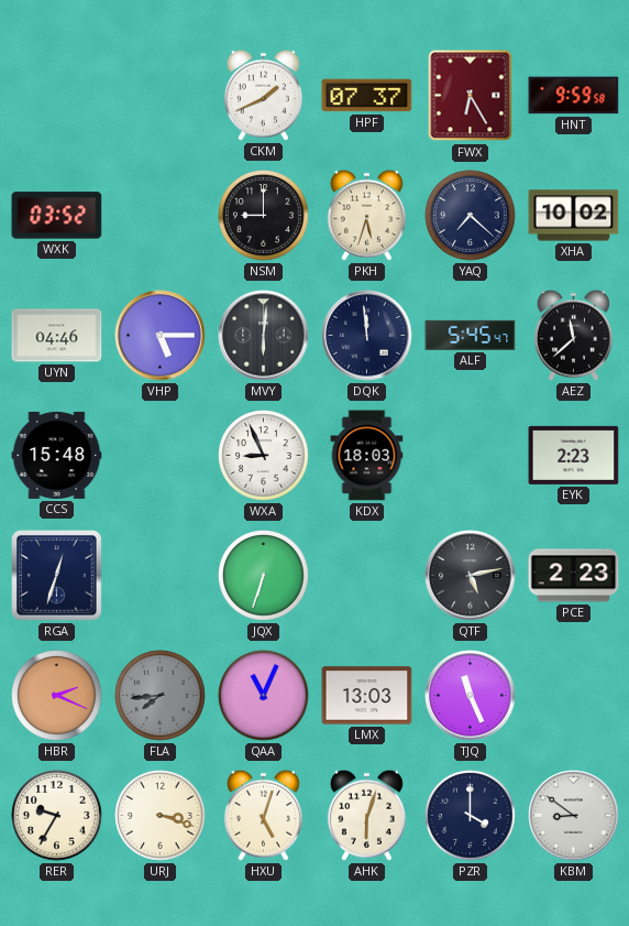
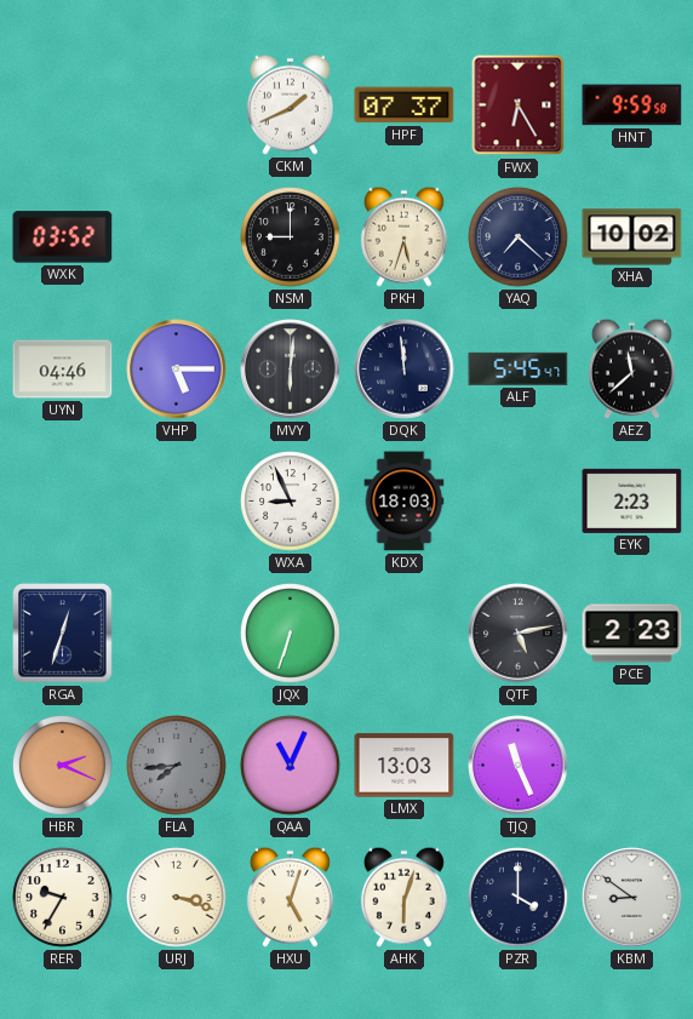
CCS: 15:48 -> none (57, 455)
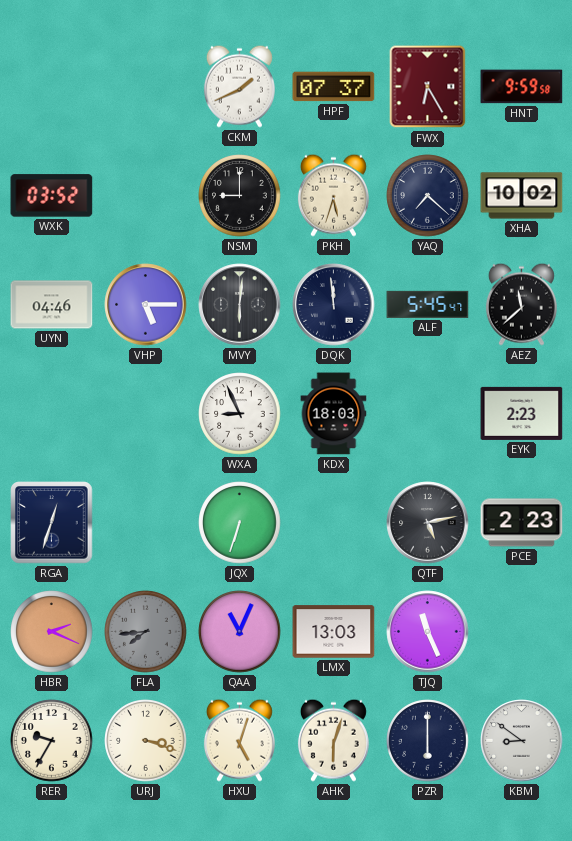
PZR: 4:00 -> 6:00 (428, 741)
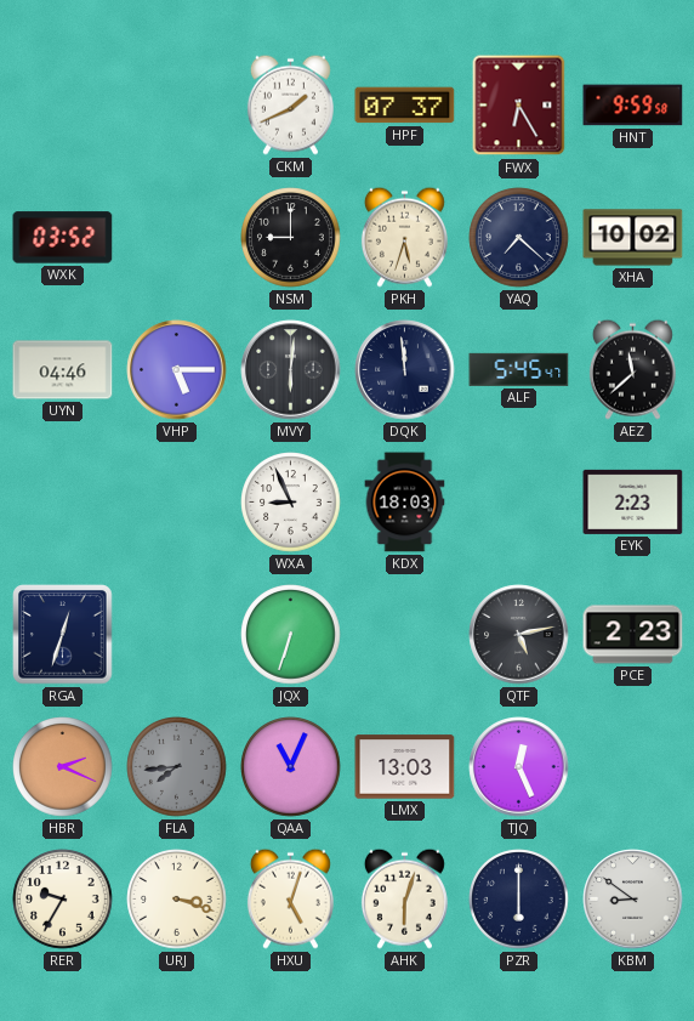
TJQ: 11:26 -> 12:26 (519, 767)
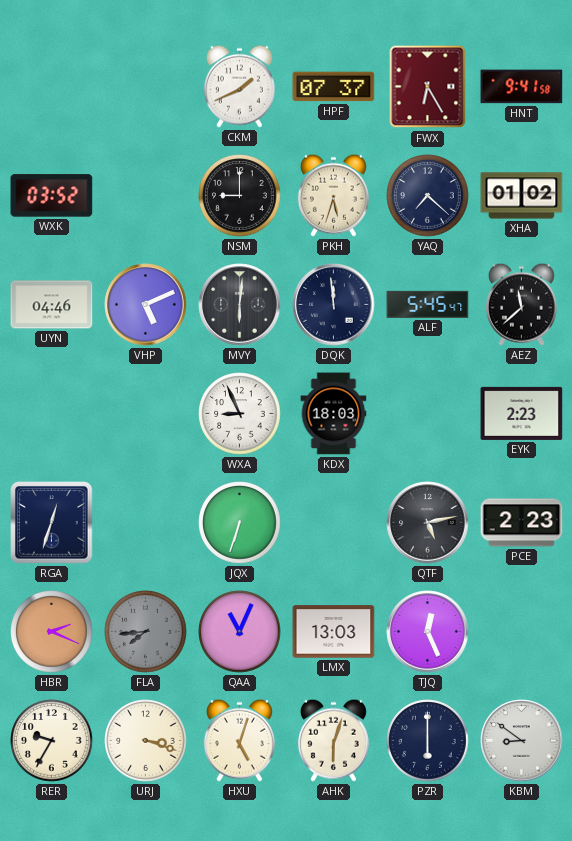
HNT: 9:59 -> 9:41 (522, 87)
XHA: 10:02 -> 01:02 (522, 196)
VHP: 5:15 -> 5:11 (146, 305)
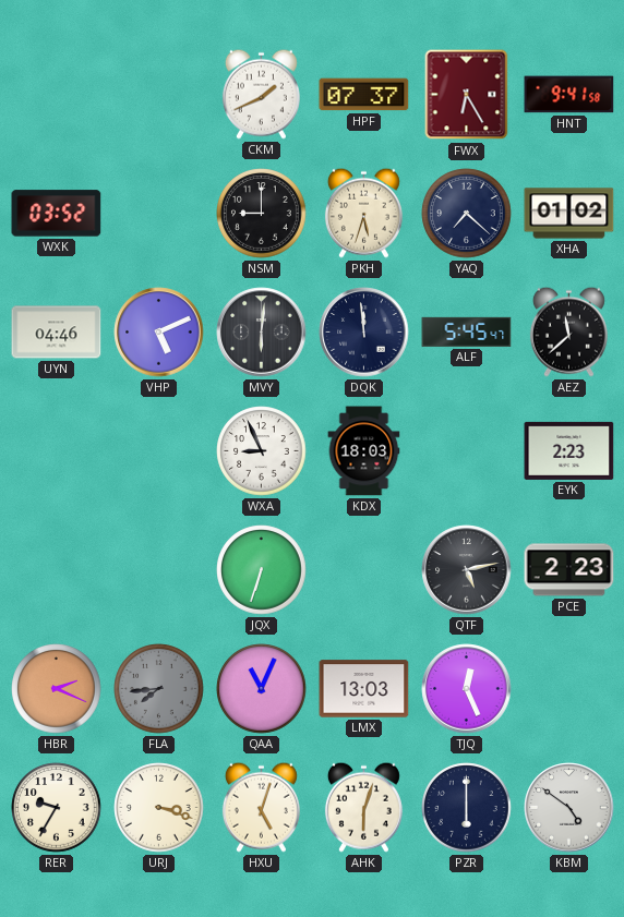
RGA: 12:33 -> none (52, 523)
KBM: 8:51 -> 4:51 (569, 808)
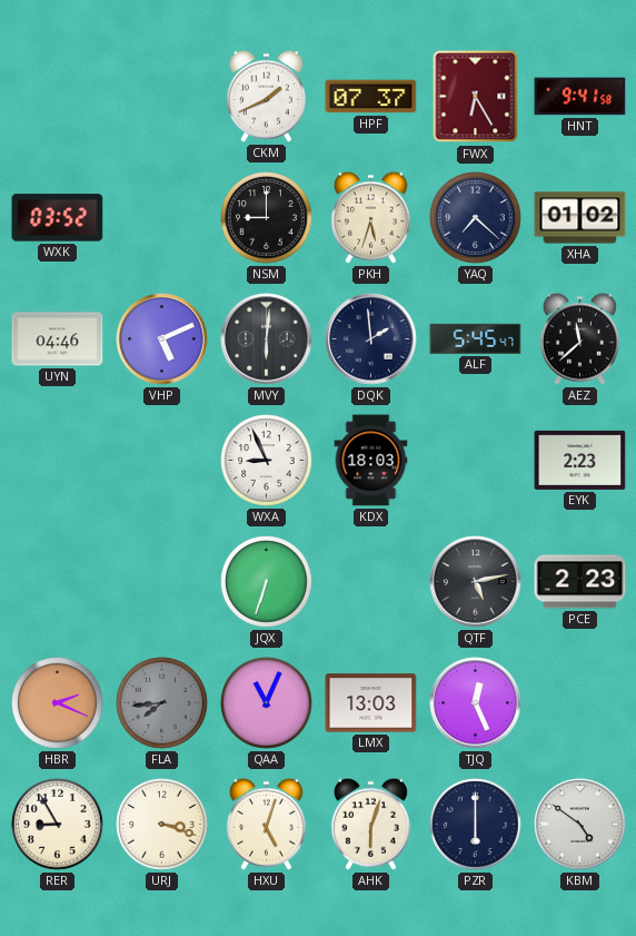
DQK: 11:59 -> 1:59 (371, 339)
RER: 9:35 -> 8:55 (58, 825)
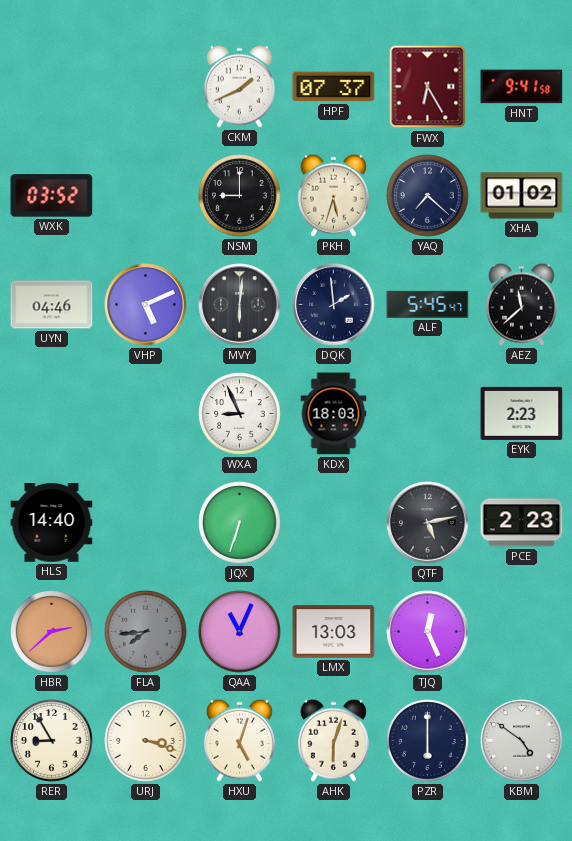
HLS: none -> 14:40 (52, 523)
HBR: 2:19 -> 2:38 (52, 632)
